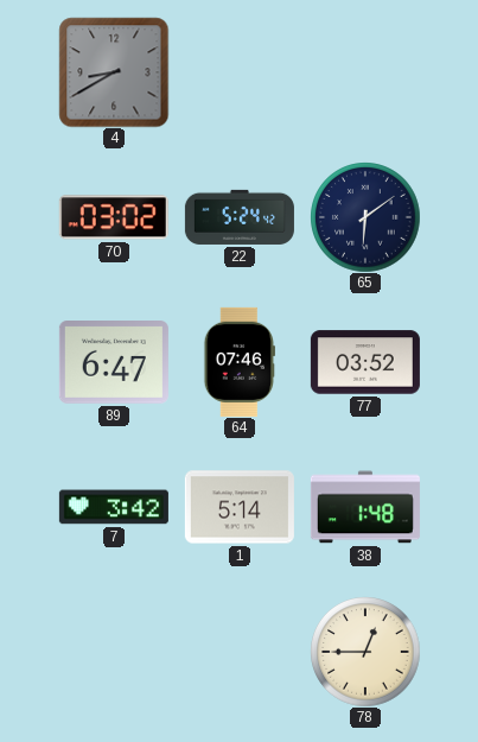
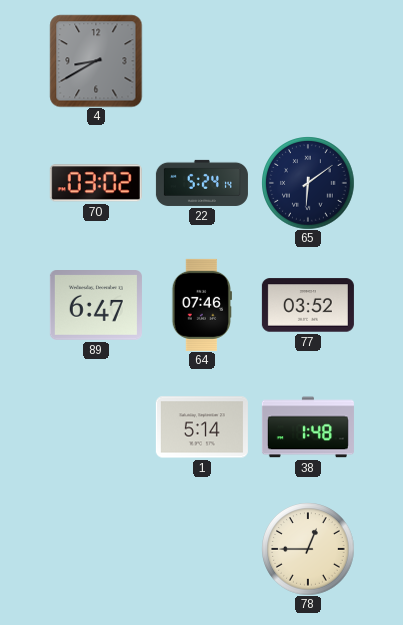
22: 5:24:42 -> 5:24:14 (202, 183)
7: 3:42 -> none (114, 507)
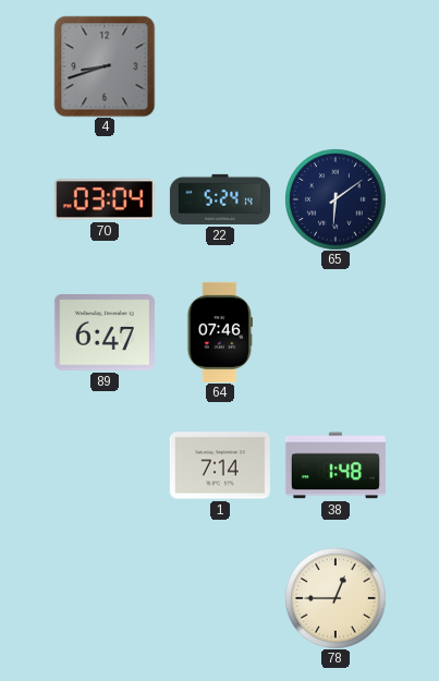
4: 8:40 -> 8:42 (105, 66)
70: 03:02 -> 03:04 (105, 199)
77: 03:52 -> none (308, 305)
1: 5:14 -> 7:14 (220, 465)
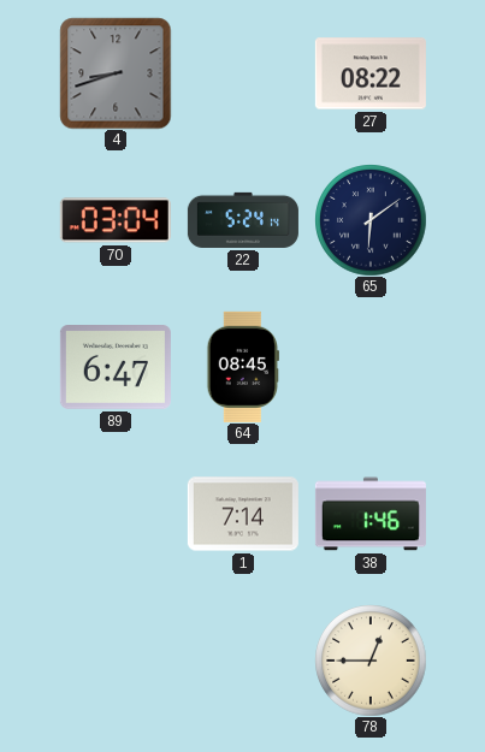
27: none -> 08:22 (371, 73)
64: 07:46 -> 08:45 (243, 367)
38: 1:48 -> 1:46 (371, 514)
